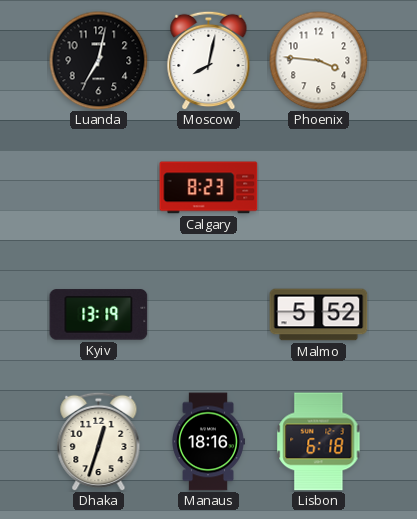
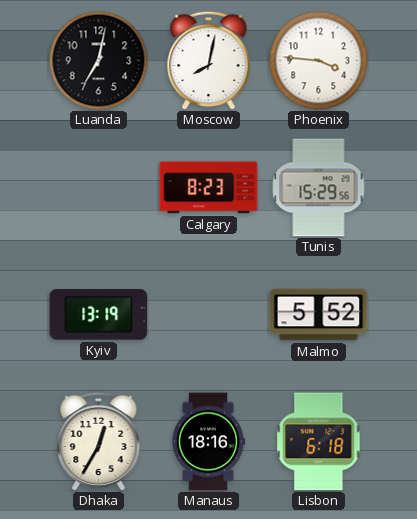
Tunis: none -> 15:29 (319, 188)
Dhaka: 12:33 -> 12:35 (99, 441)
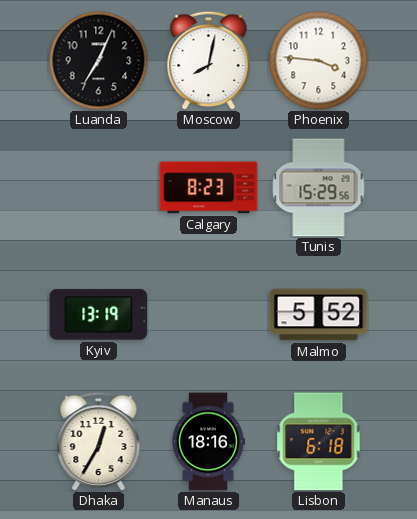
Luanda: 7:02 -> 7:04 (99, 61)
